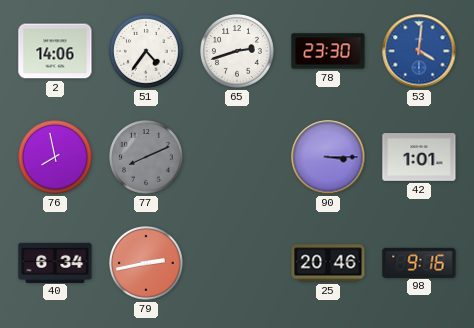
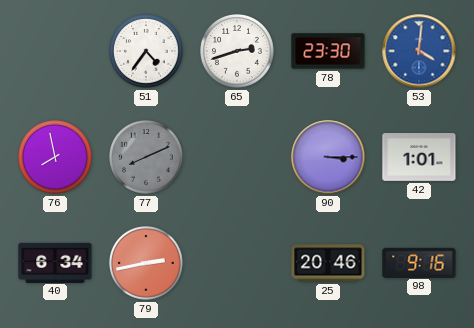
2: 14:06 -> none (55, 51)
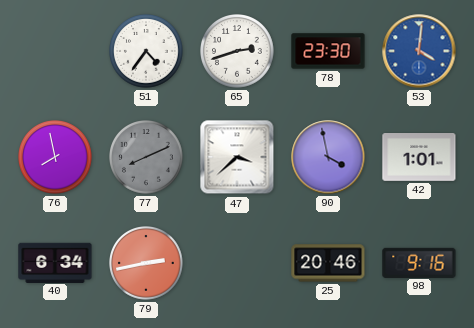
47: none -> 3:38 (237, 157)
90: 3:15 -> 3:58 (328, 157)
